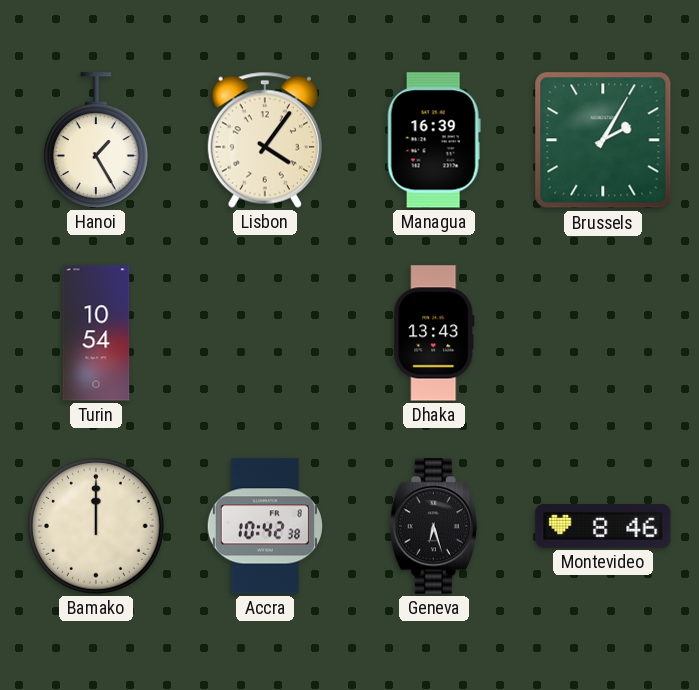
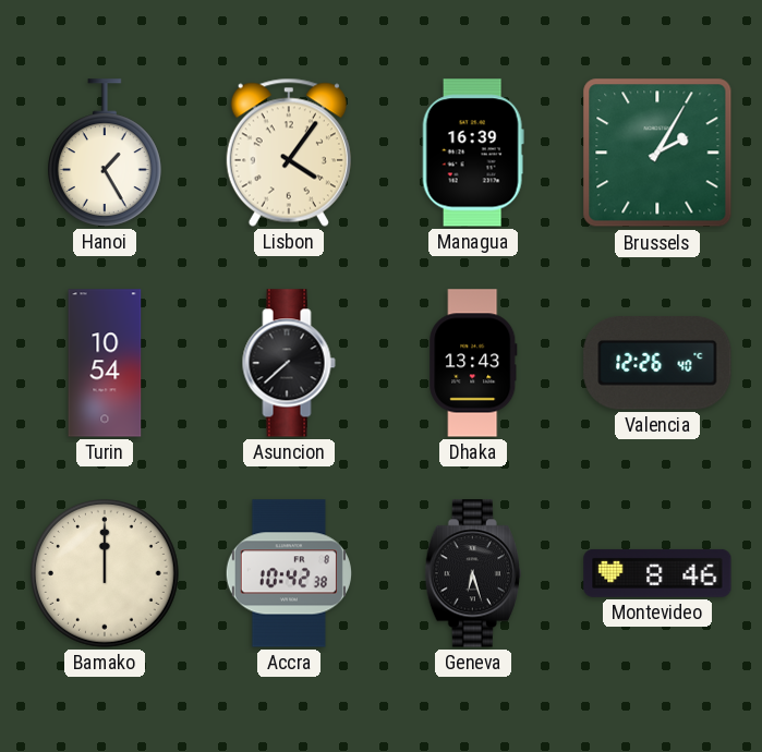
Asuncion: none -> 7:38 (289, 363)
Valencia: none -> 12:26 (657, 363)
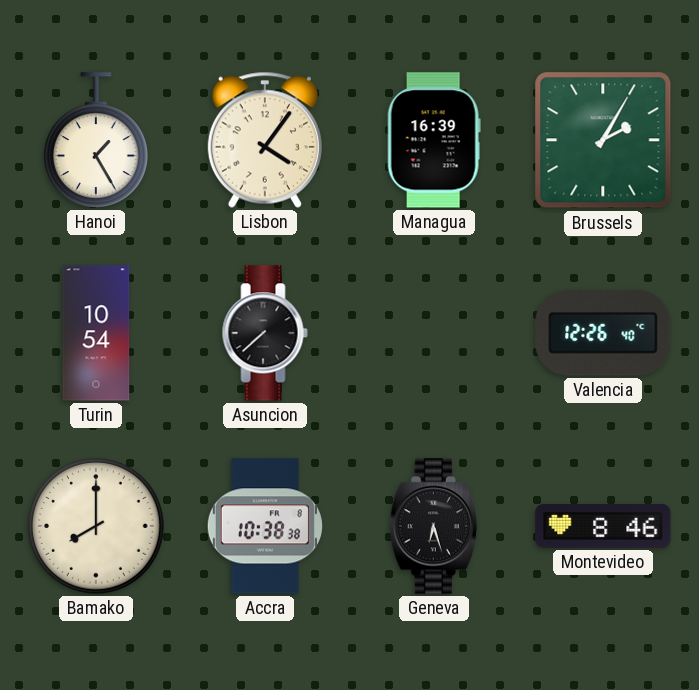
Dhaka: 13:43 -> none (473, 363)
Bamako: 12:00 -> 8:00 (97, 527)
Accra: 10:42 -> 10:38 (265, 526)
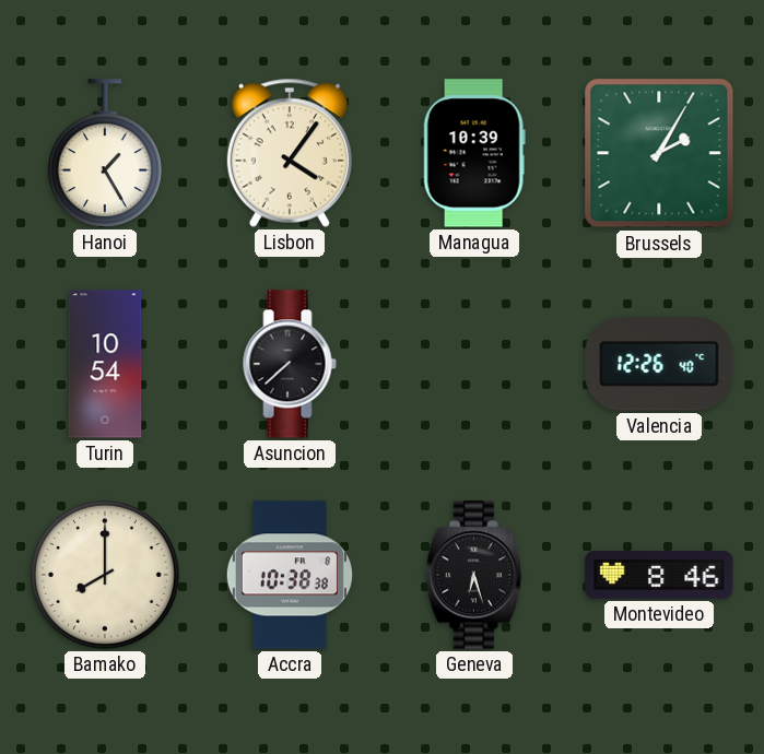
Managua: 16:39 -> 10:39 (474, 153)
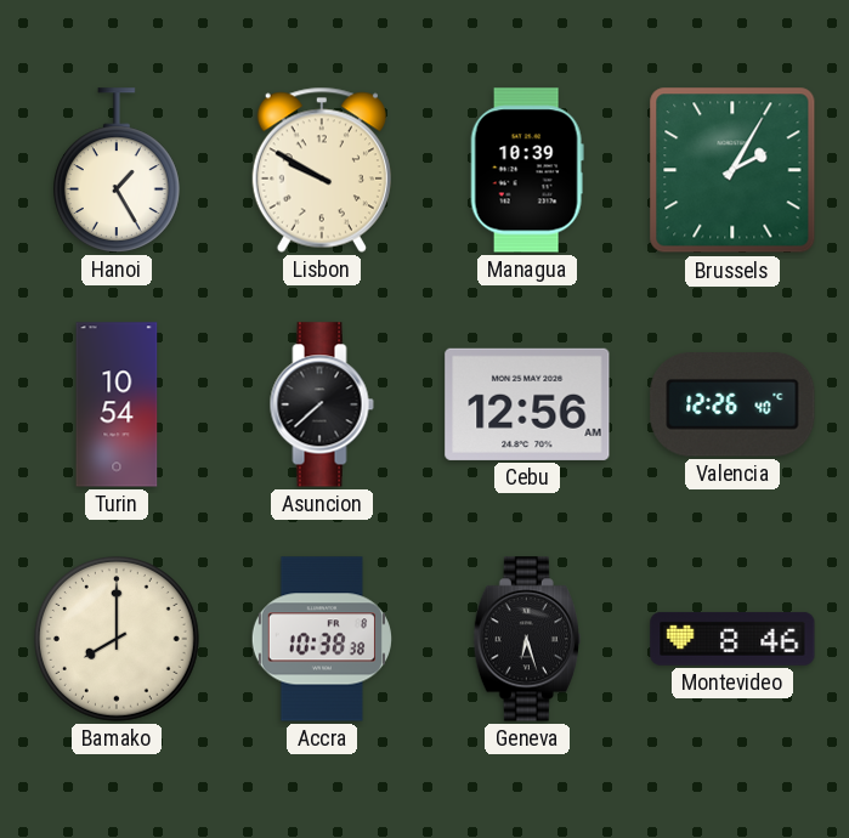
Lisbon: 4:06 -> 9:50 (322, 170)
Cebu: none -> 12:56 (527, 404)
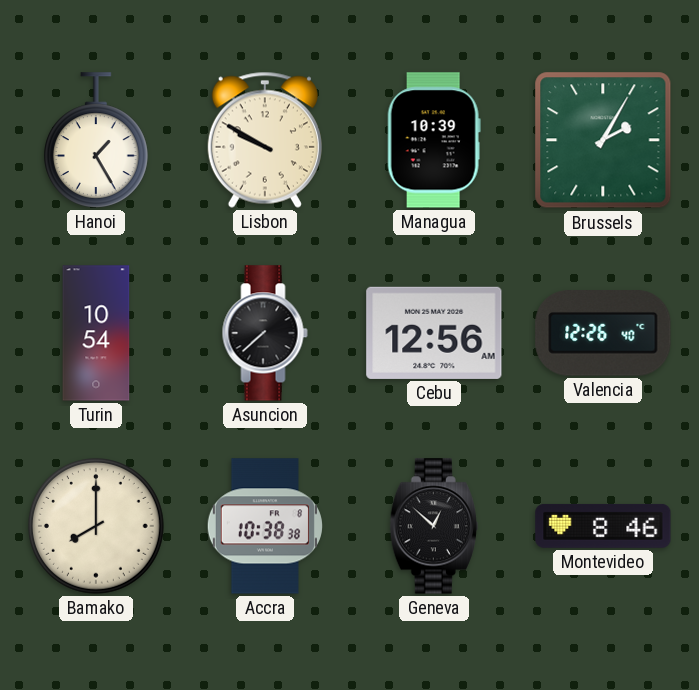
Geneva: 6:27 -> 12:52 (434, 526)
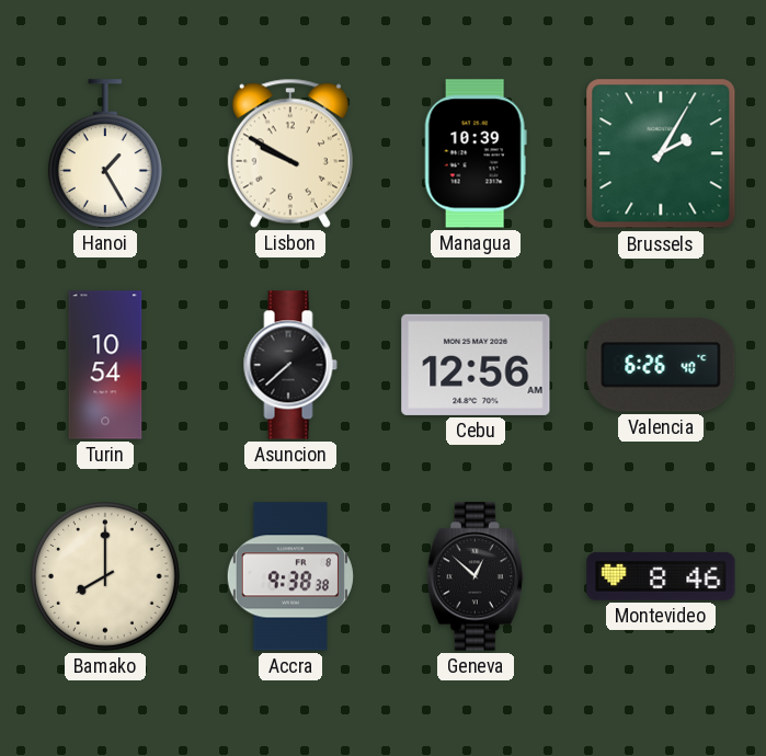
Valencia: 12:26 -> 6:26 (661, 365)
Accra: 10:38 -> 9:38 (290, 576)
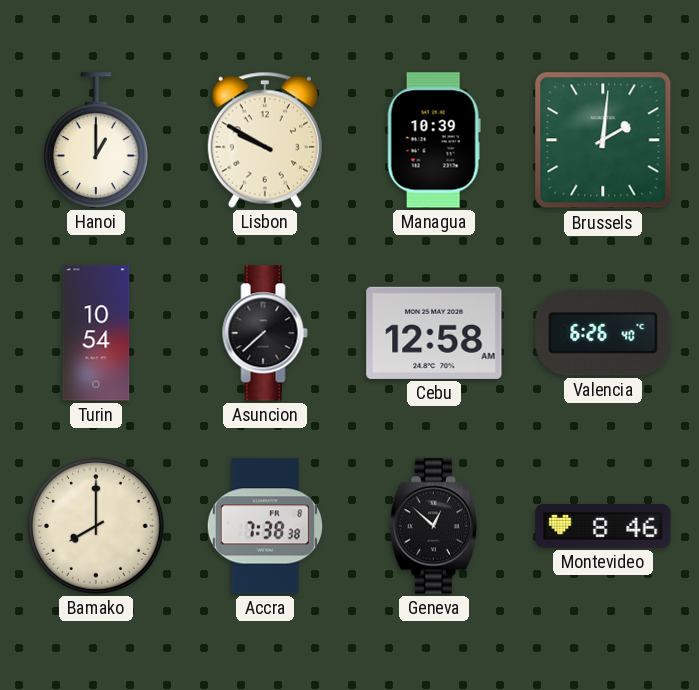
Hanoi: 1:25 -> 1:00 (96, 140)
Brussels: 2:05 -> 2:01 (603, 140)
Cebu: 12:56 -> 12:58 (434, 333)
Accra: 9:38 -> 7:38 (265, 526)
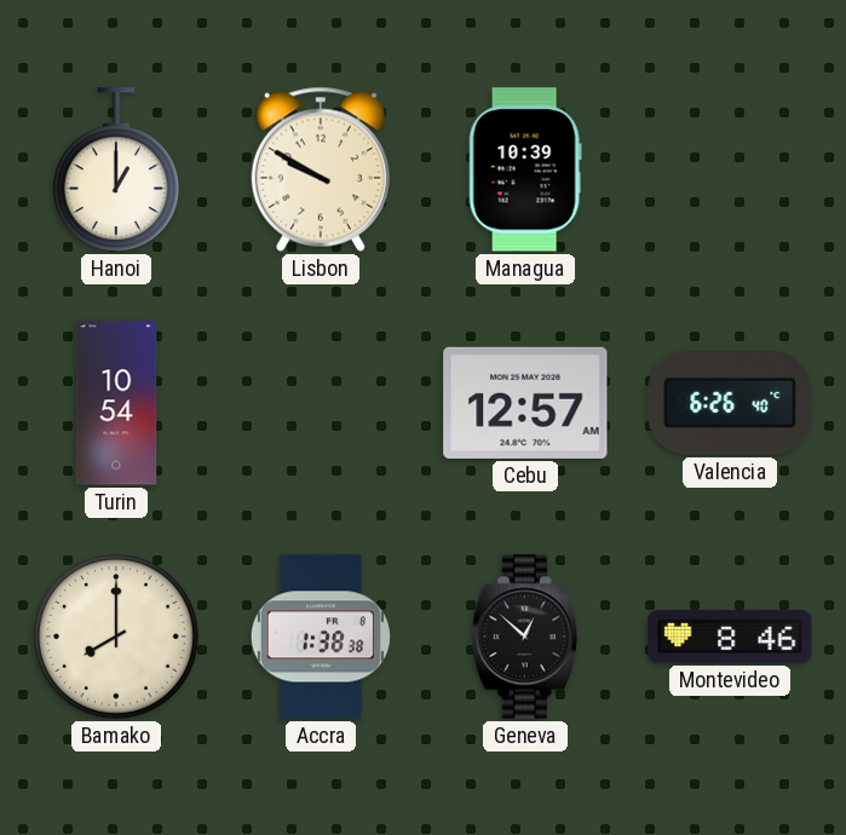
Brussels: 2:01 -> none (603, 140)
Asuncion: 7:38 -> none (265, 333)
Cebu: 12:58 -> 12:57 (525, 403)
Accra: 7:38 -> 1:38 (321, 637)
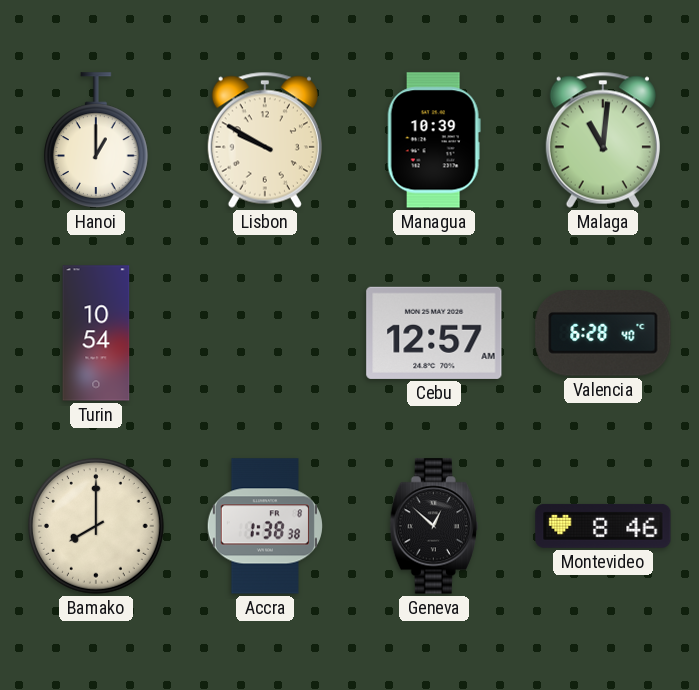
Malaga: none -> 11:01 (603, 140)
Valencia: 6:26 -> 6:28 (603, 333)
